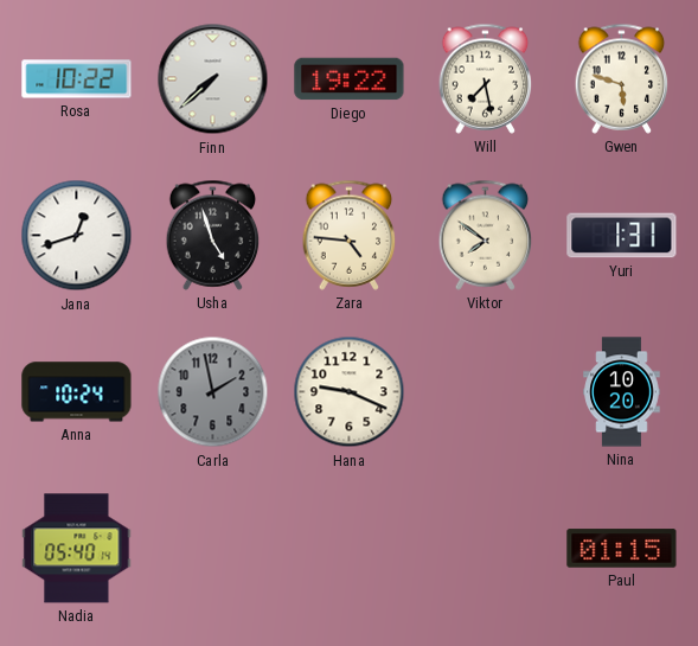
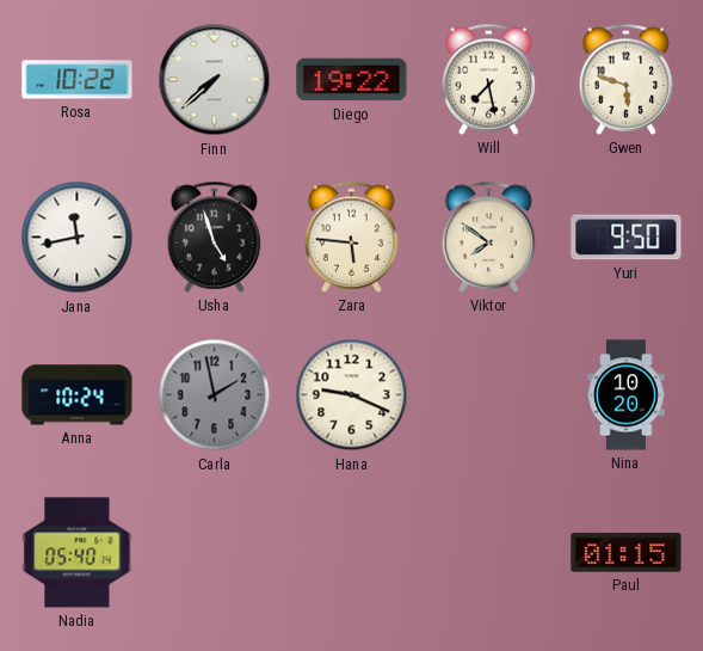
Jana: 12:42 -> 11:43 (78, 238)
Zara: 4:46 -> 5:46 (352, 237)
Yuri: 1:31 -> 9:50 (627, 238)
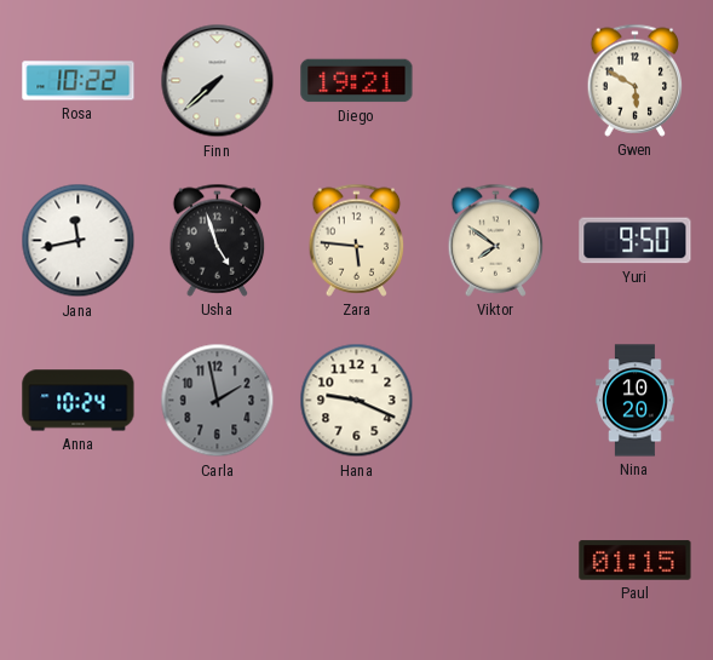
Diego: 19:22 -> 19:21 (357, 81)
Will: 7:28 -> none (489, 79)
Gwen: 5:48 -> 5:50 (636, 80)
Nadia: 05:40 -> none (78, 553)
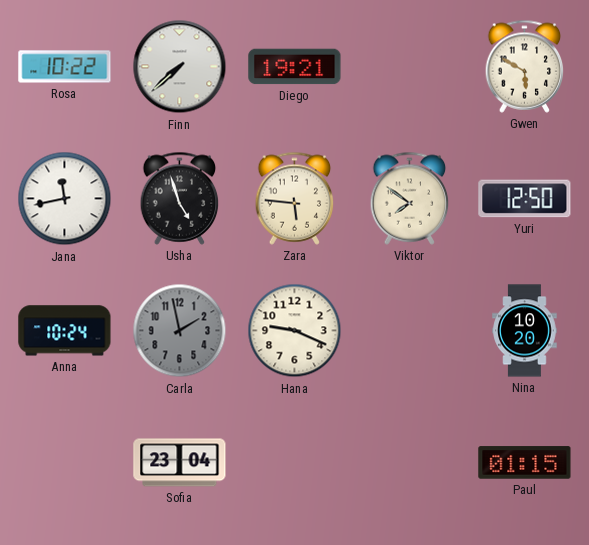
Yuri: 9:50 -> 12:50 (525, 199)
Sofia: none -> 23:04 (180, 463)
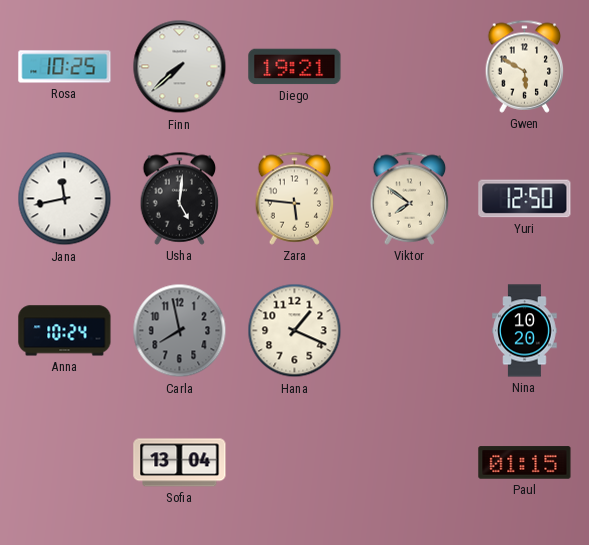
Rosa: 10:22 -> 10:25 (65, 67)
Usha: 4:57 -> 5:01 (180, 198)
Carla: 1:58 -> 7:58 (180, 331)
Hana: 9:19 -> 1:19 (295, 331)
Sofia: 23:04 -> 13:04 (180, 463)
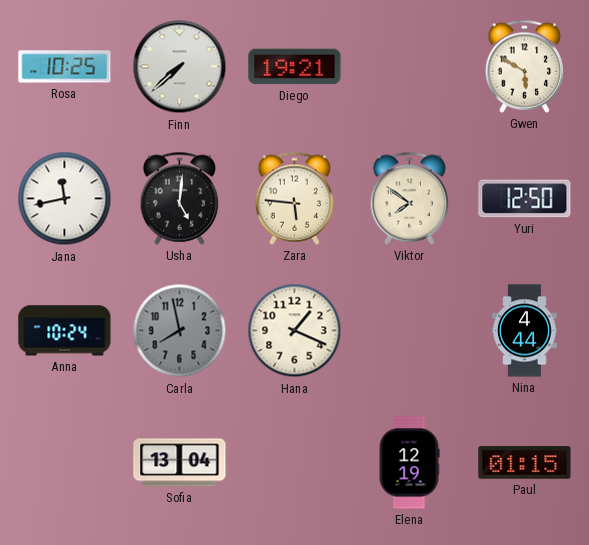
Nina: 10:20 -> 4:44 (525, 331)
Elena: none -> 12:19 (409, 463)
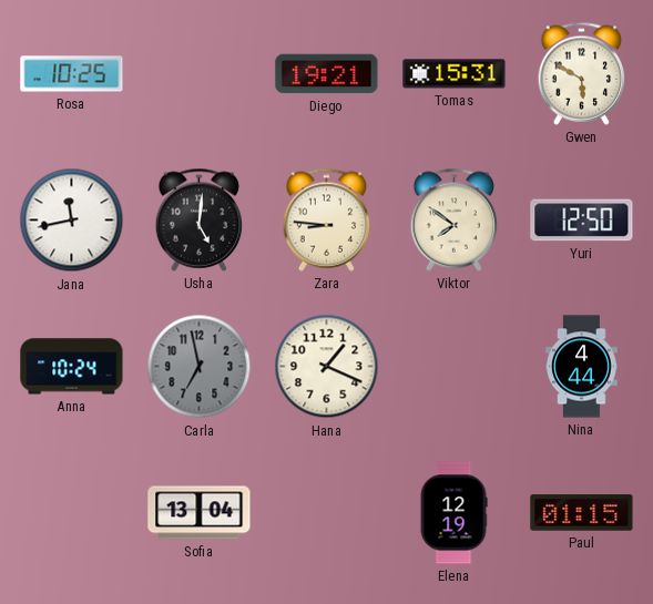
Finn: 7:38 -> none (180, 67)
Tomas: none -> 15:31 (455, 74)
Zara: 5:46 -> 8:46 (327, 219)
Carla: 7:58 -> 6:58 (200, 367)
